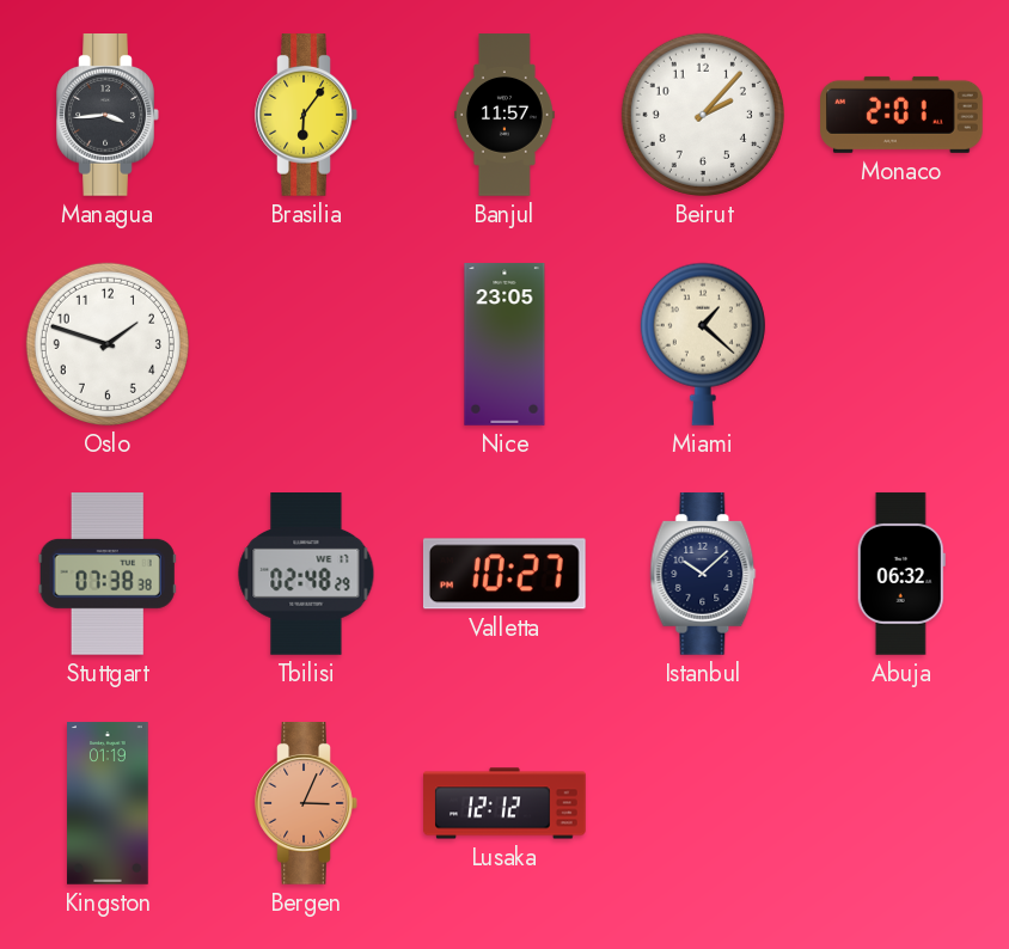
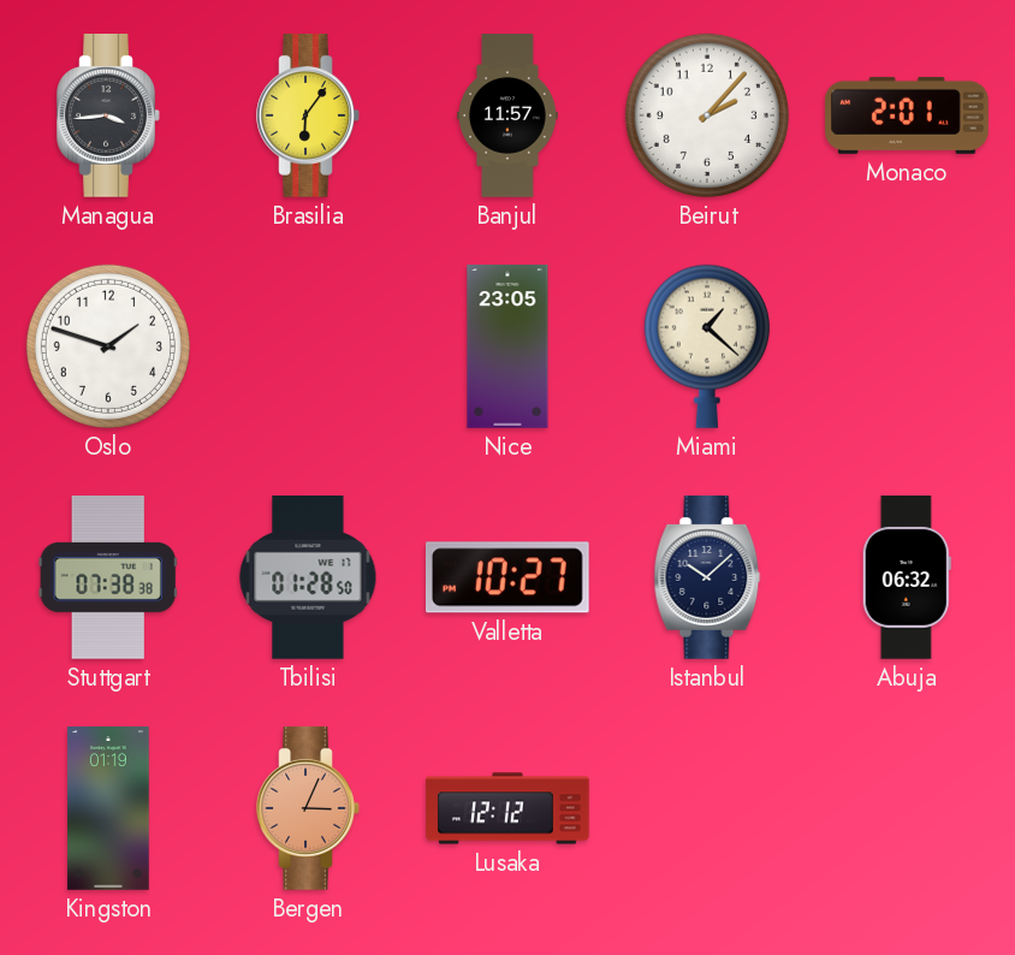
Tbilisi: 02:48 -> 01:28 (308, 577)
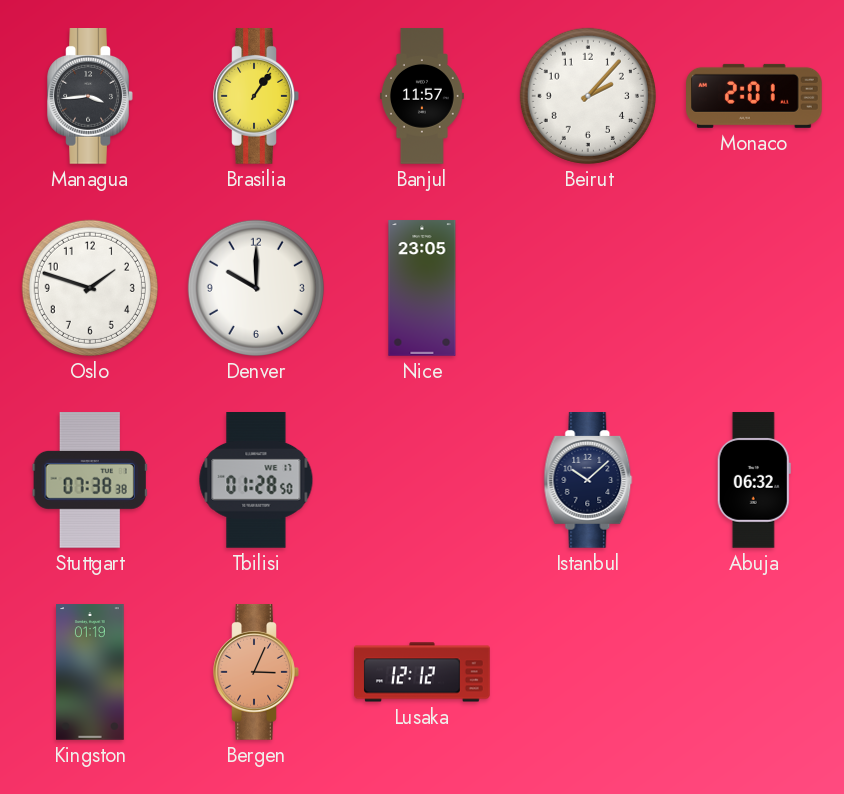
Brasilia: 6:06 -> 1:06 (256, 96)
Denver: none -> 10:00 (256, 288)
Miami: 1:22 -> none (707, 346)
Valletta: 10:27 -> none (507, 577)
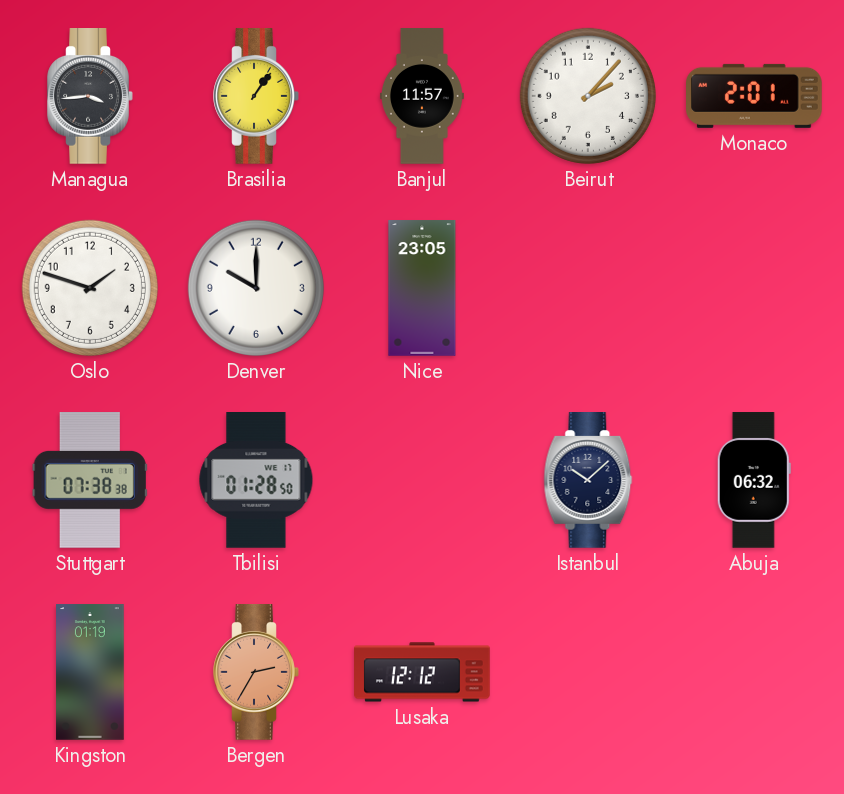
Bergen: 3:04 -> 2:35 (256, 672)
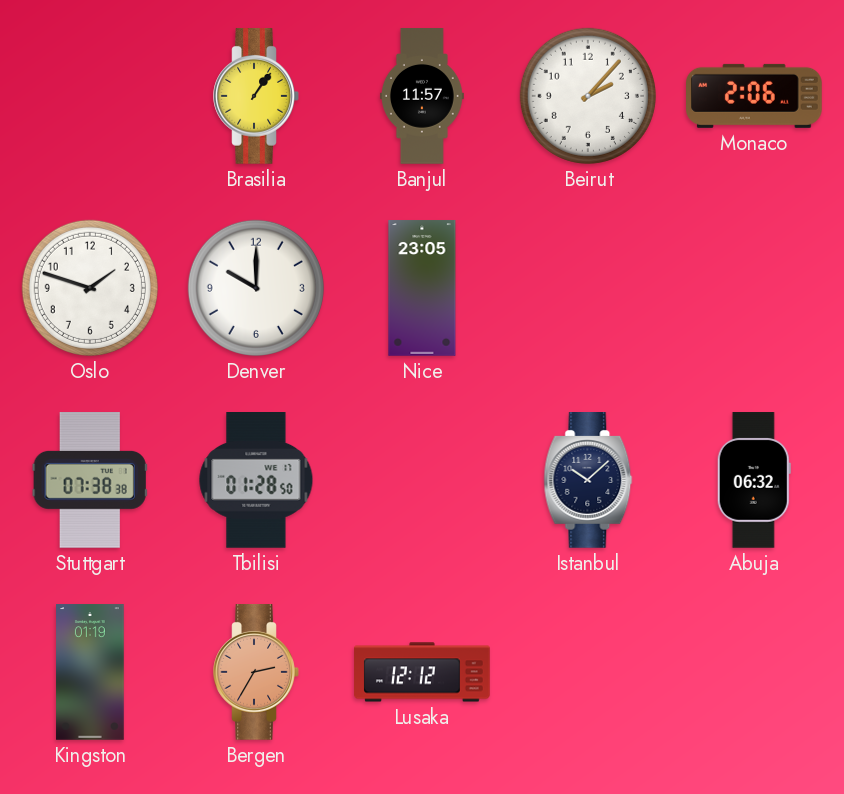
Managua: 3:44 -> none (90, 96)
Monaco: 2:01 -> 2:06 (755, 96)
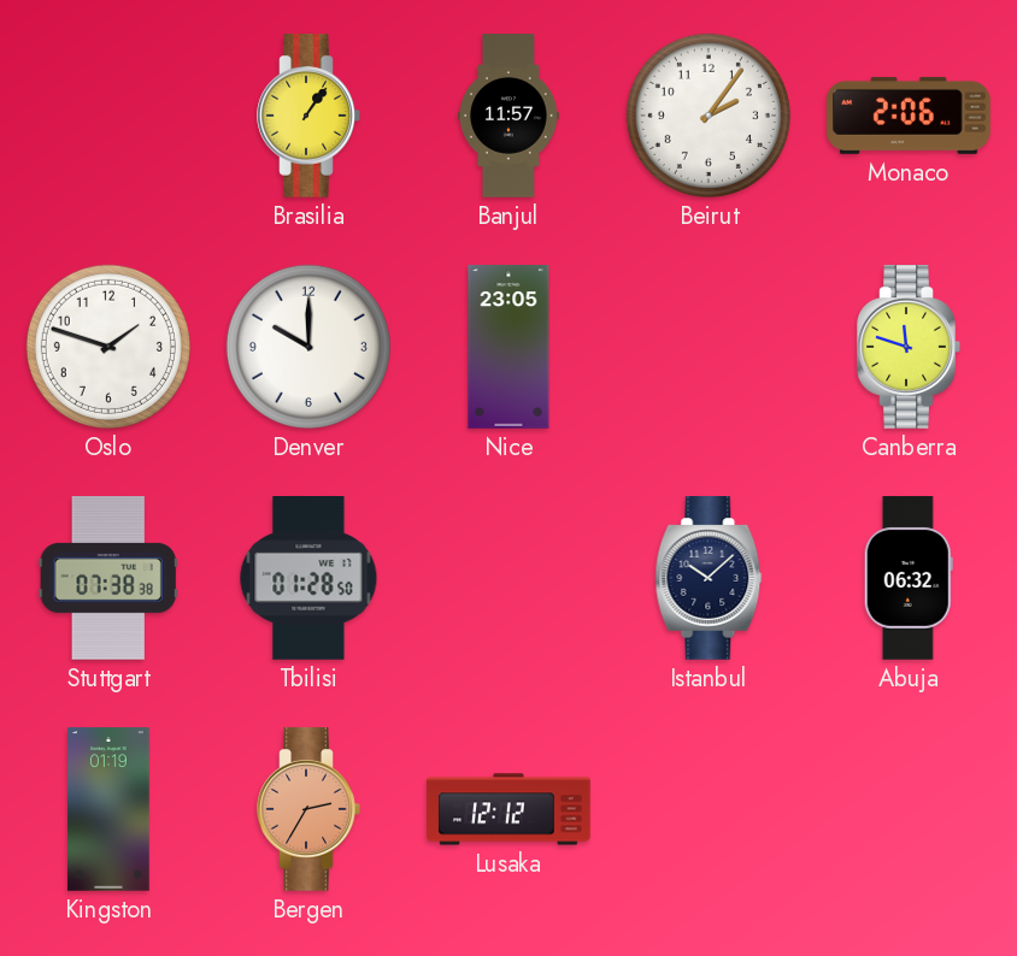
Beirut: 2:07 -> 2:06 (709, 116)
Canberra: none -> 11:48 (909, 347)
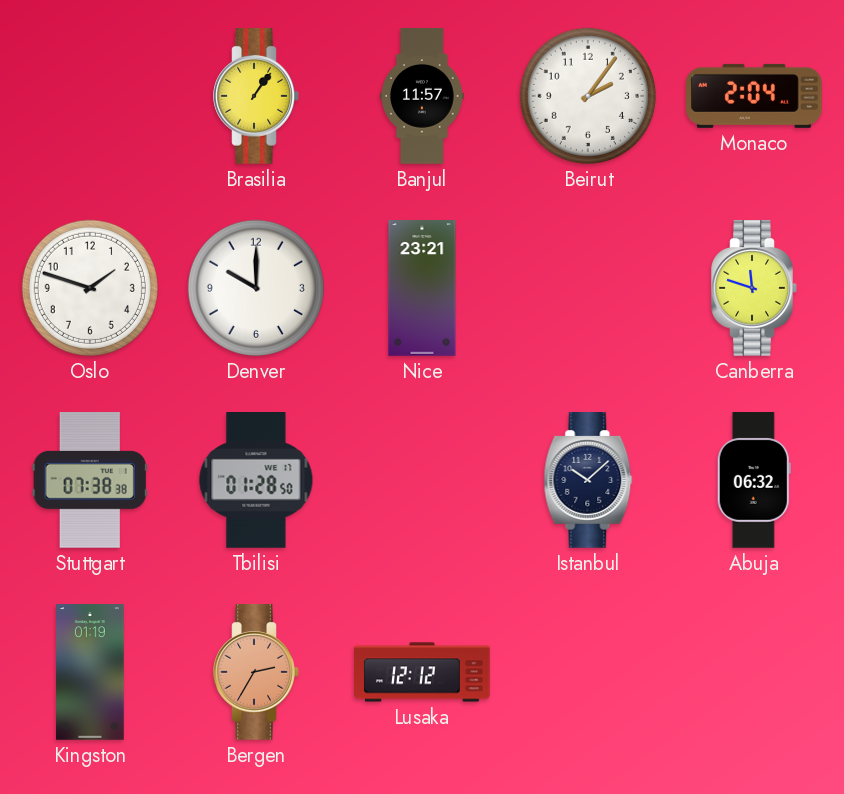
Monaco: 2:06 -> 2:04 (755, 96)
Nice: 23:05 -> 23:21 (422, 288)
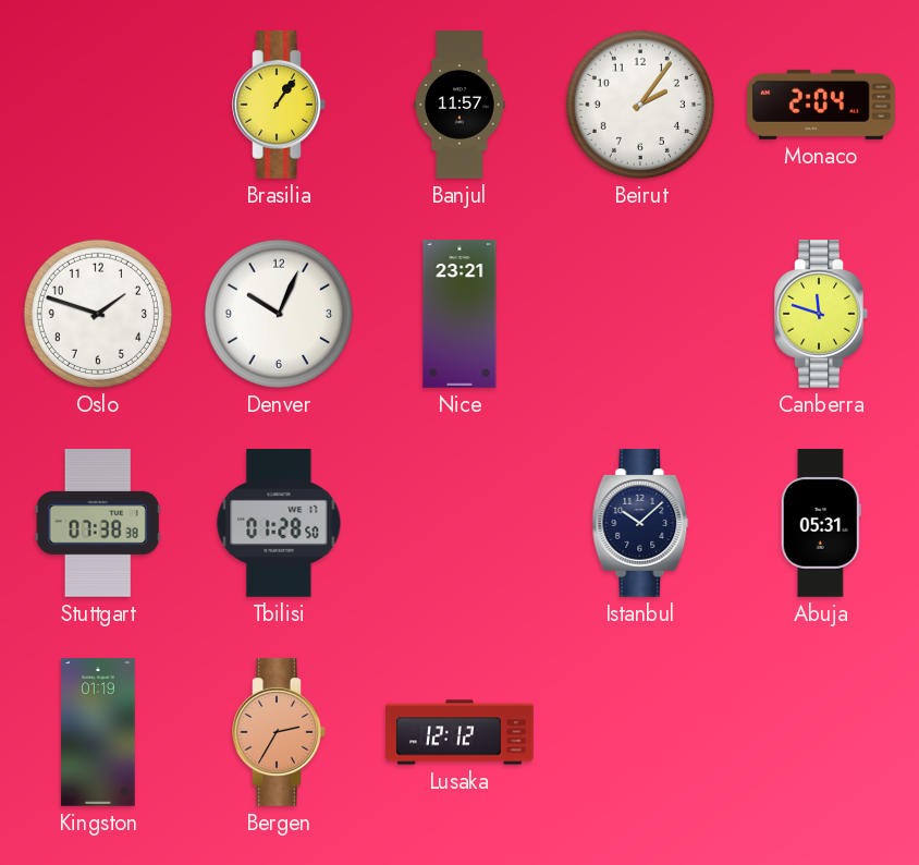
Denver: 10:00 -> 10:04 (279, 314)
Abuja: 06:32 -> 05:31 (821, 523)
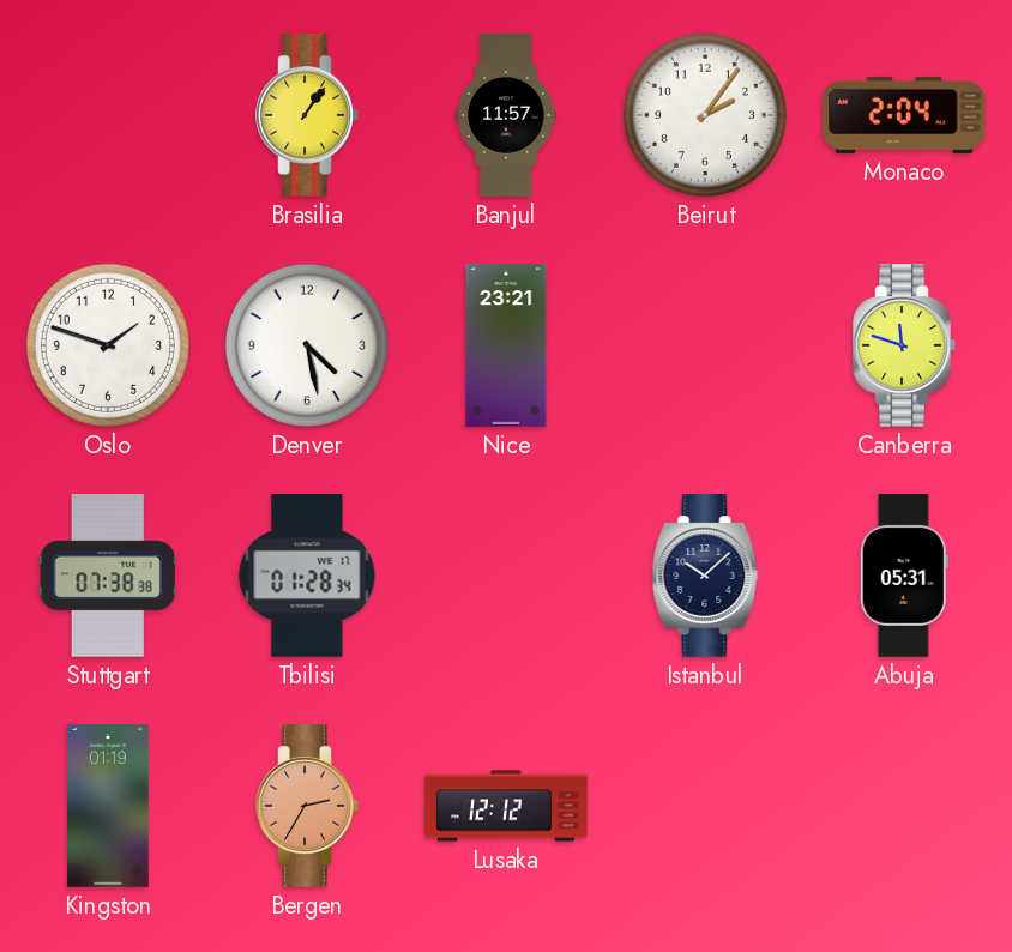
Denver: 10:04 -> 4:28 (307, 345)
Tbilisi: 01:28:50 -> 01:28:34 (307, 576)
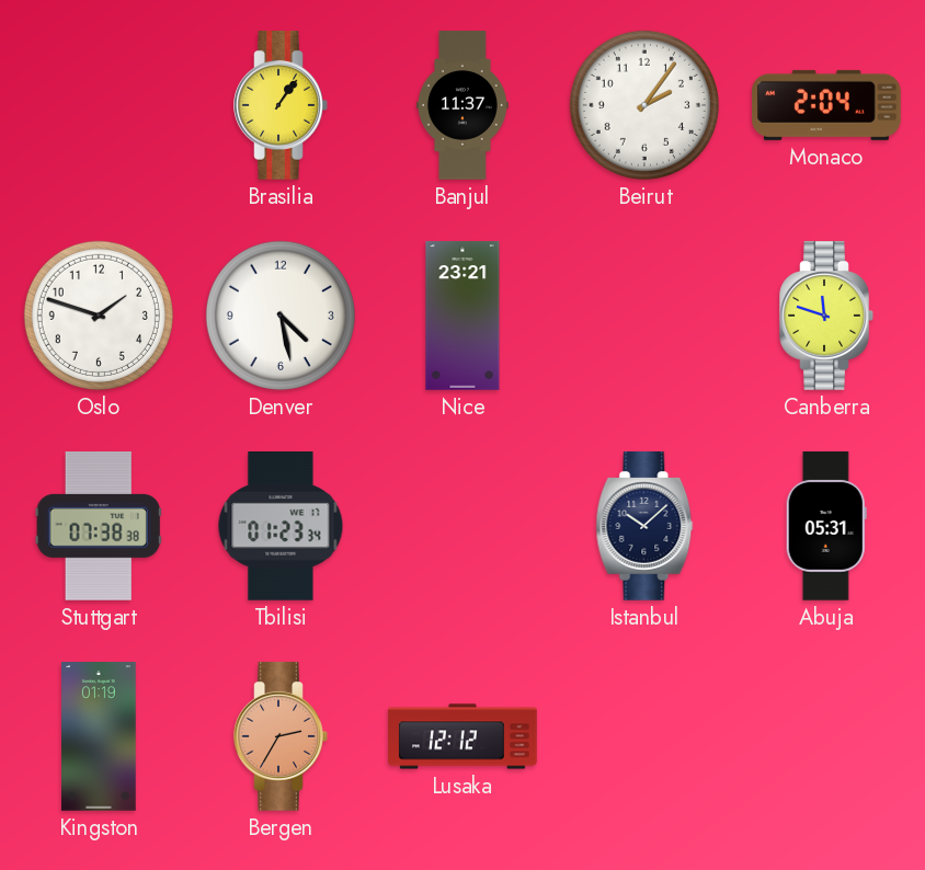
Banjul: 11:57 -> 11:37 (462, 105)
Tbilisi: 01:28 -> 01:23 (281, 526)
